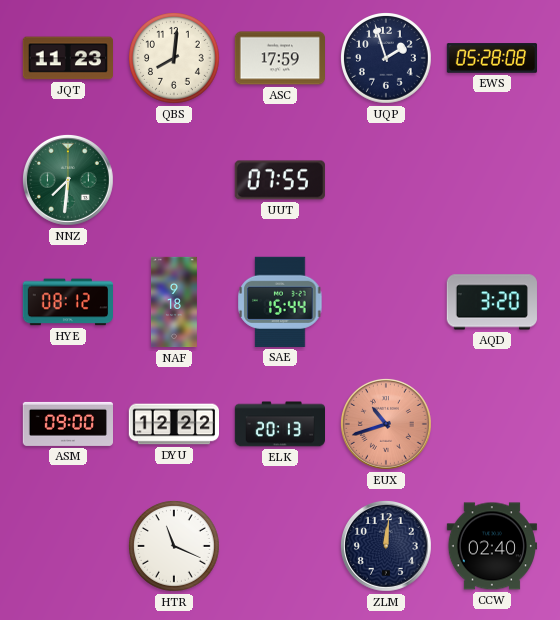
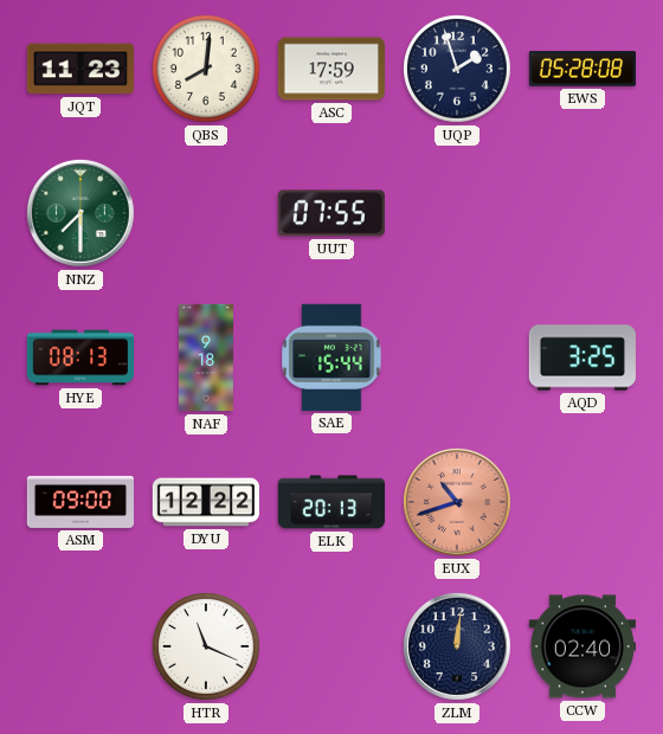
NNZ: 7:31 -> 7:30 (82, 213)
HYE: 08:12 -> 08:13 (79, 358)
AQD: 3:20 -> 3:25 (582, 358)
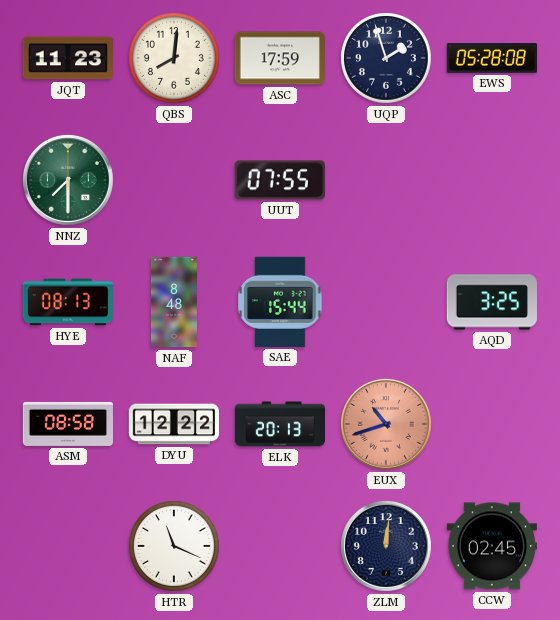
NAF: 9:18 -> 8:48 (174, 302)
ASM: 09:00 -> 08:58 (67, 424)
CCW: 02:40 -> 02:45 (491, 546)
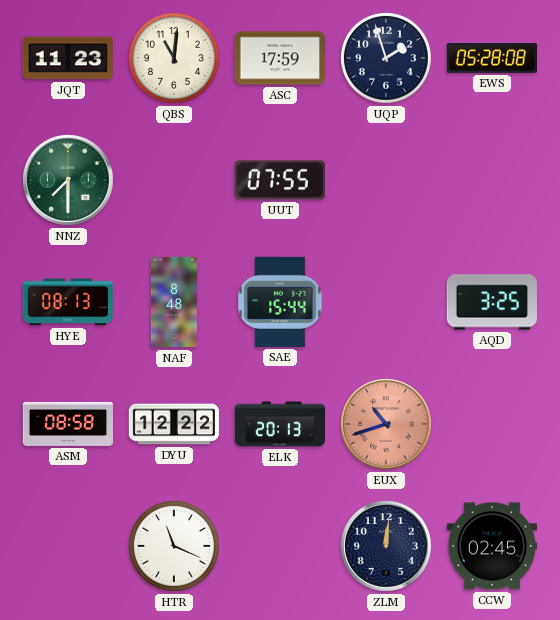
QBS: 8:01 -> 11:01 (175, 59)
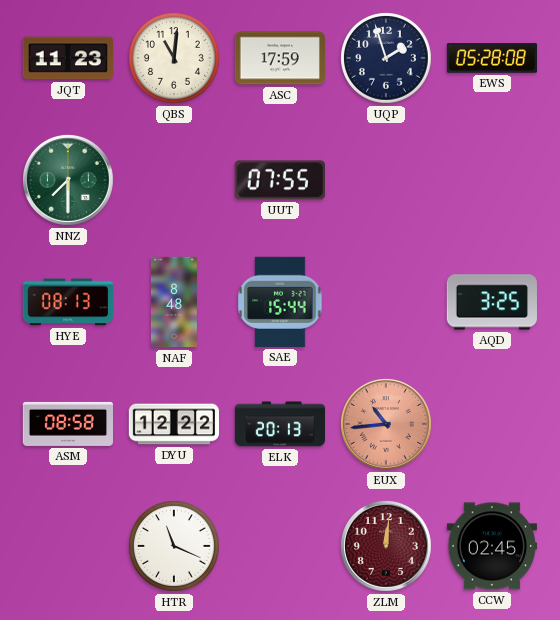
EUX: 10:42 -> 10:44 (387, 424)
ZLM dial: navy -> burgundy (387, 546)
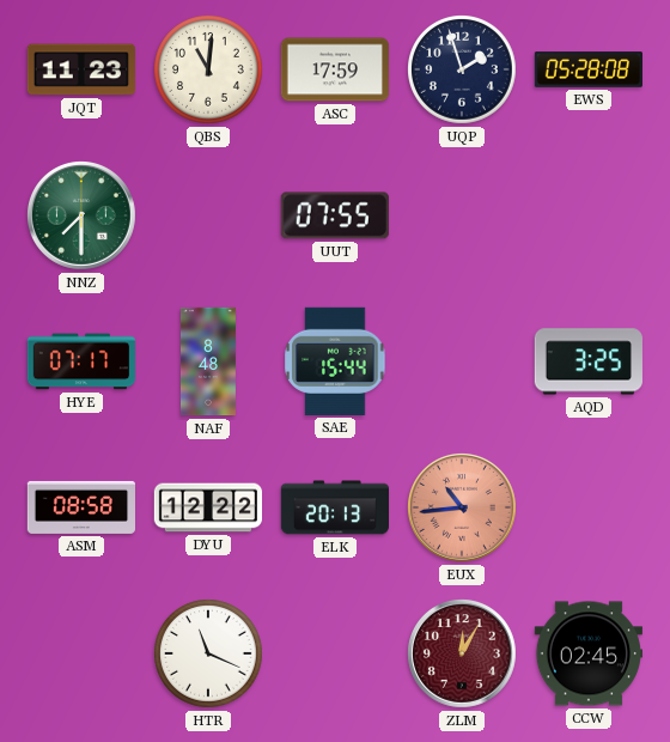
HYE: 08:13 -> 07:17 (80, 361)
ZLM: 12:01 -> 12:05 (463, 653)
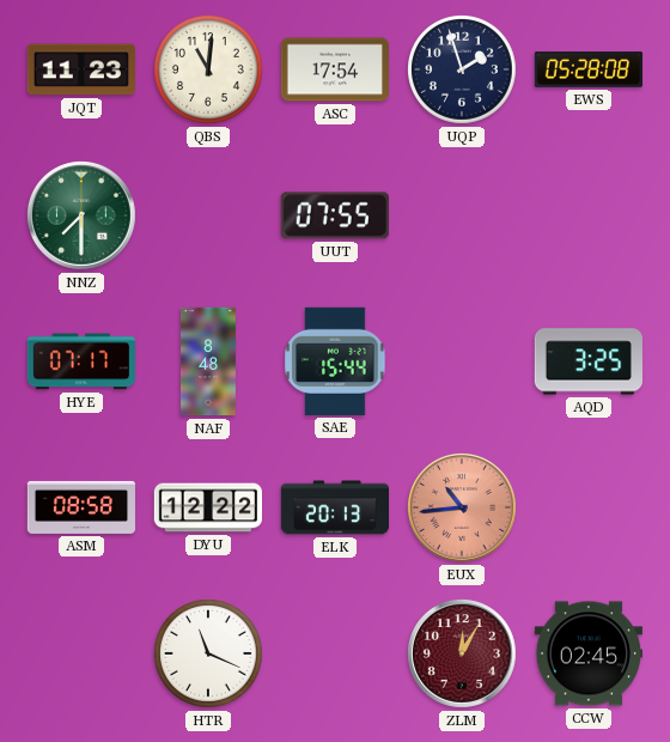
ASC: 17:59 -> 17:54 (334, 69)
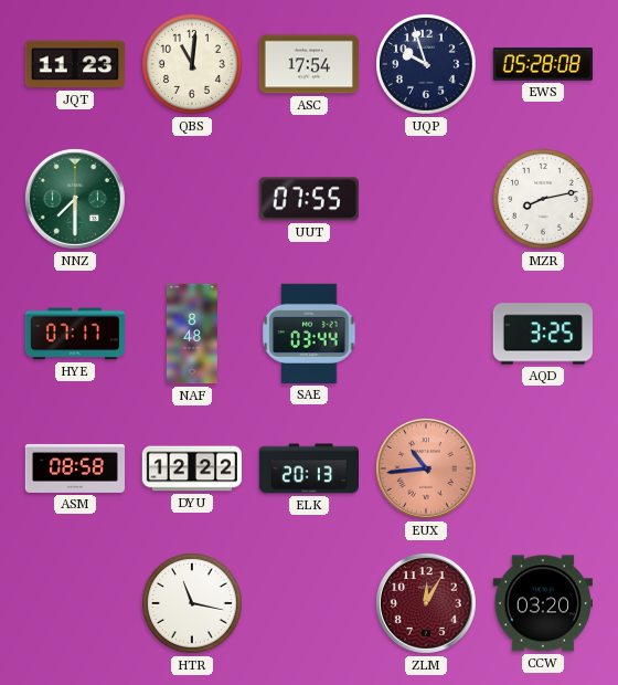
UQP: 1:57 -> 9:57 (427, 65)
MZR: none -> 8:13 (544, 200)
SAE: 15:44 -> 03:44 (309, 334)
HTR: 11:19 -> 11:17 (193, 604)
CCW: 02:45 -> 03:20 (542, 603)
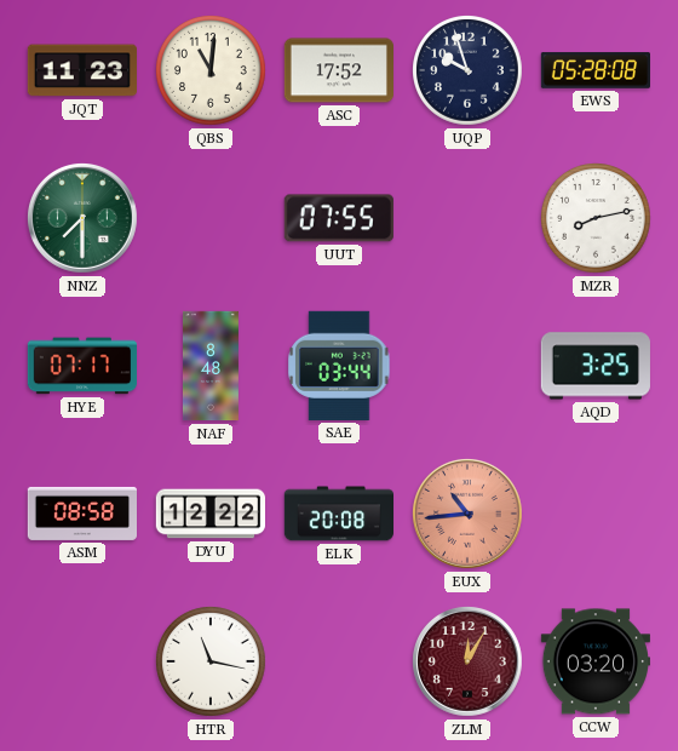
ASC: 17:54 -> 17:52 (338, 70)
ELK: 20:13 -> 20:08 (338, 514)
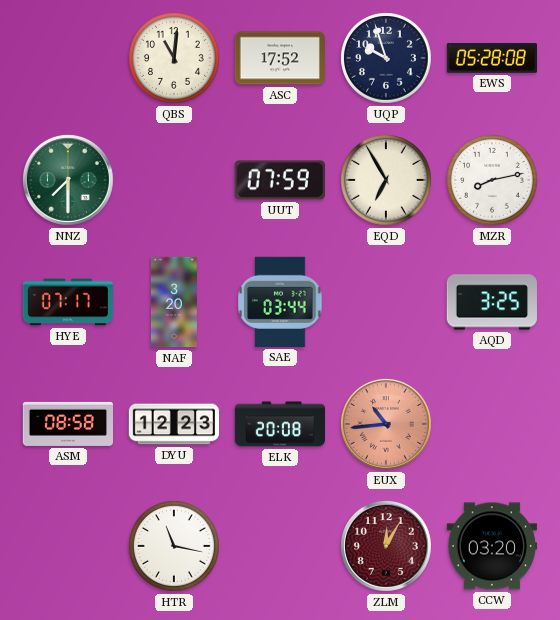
JQT: 11:23 -> none (81, 70)
UUT: 07:55 -> 07:59 (280, 180)
EQD: none -> 6:55 (387, 181)
NAF: 8:48 -> 3:20 (174, 302)
DYU: 12:22 -> 12:23 (173, 424)
